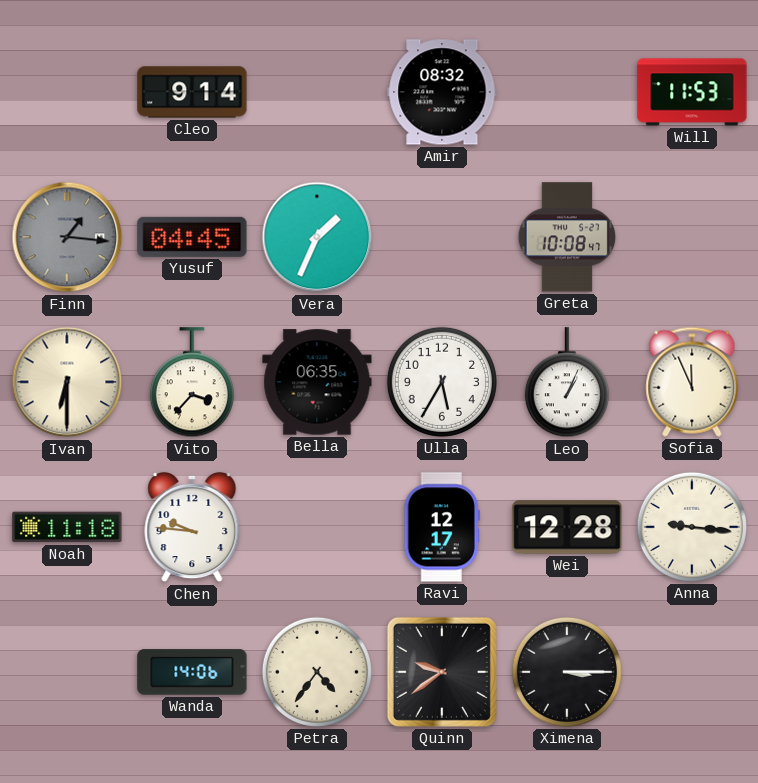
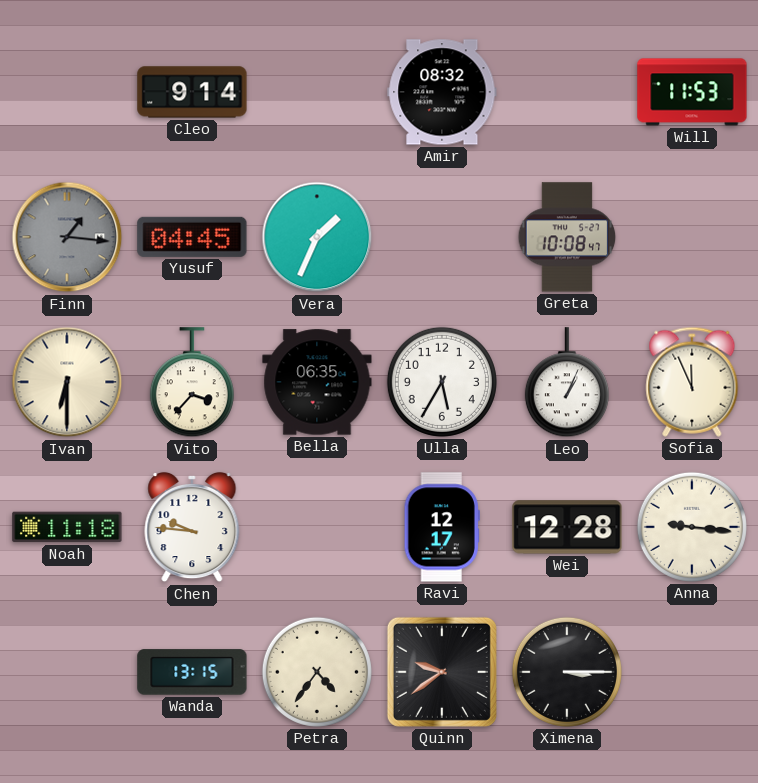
Wanda: 14:06 -> 13:15 (192, 672)
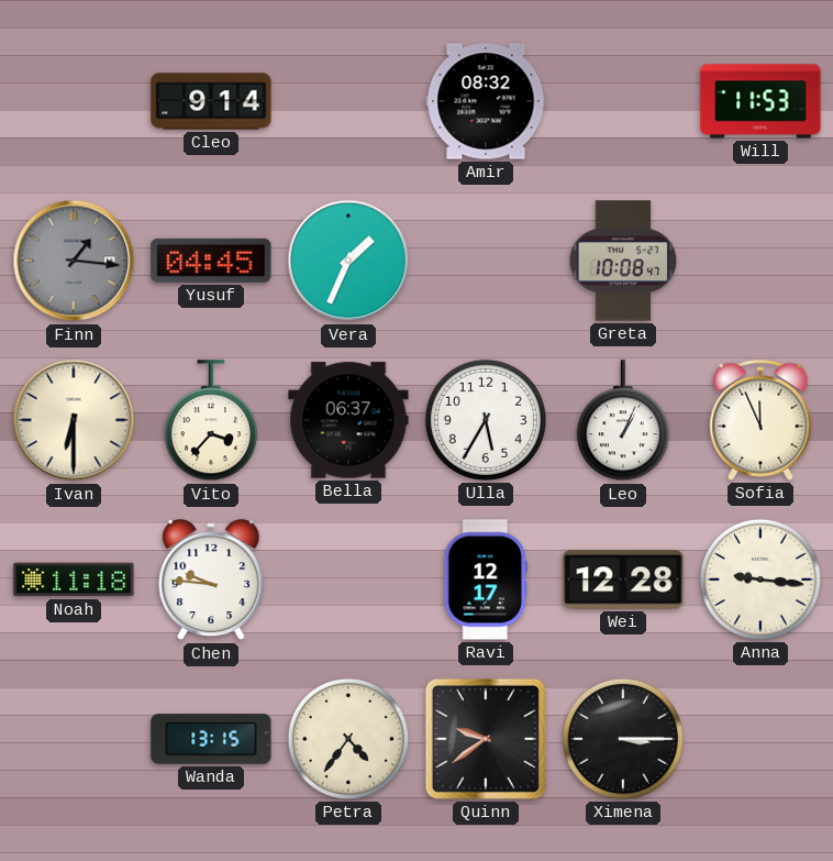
Bella: 06:35 -> 06:37 (348, 420)
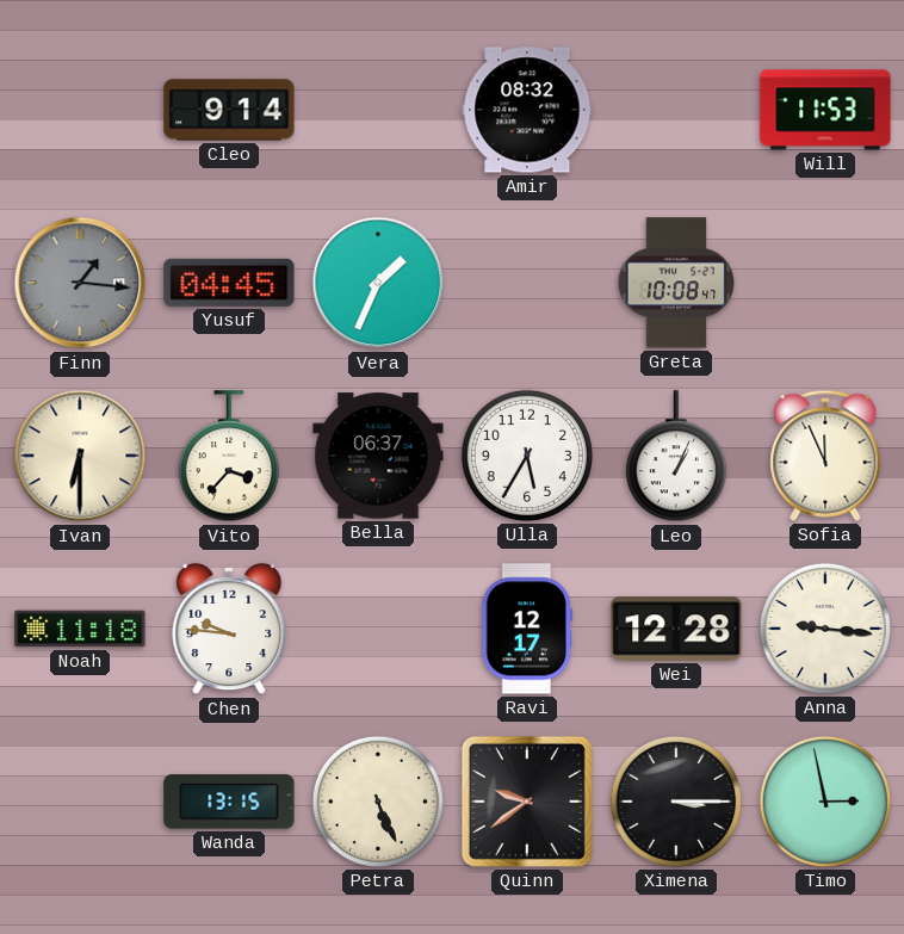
Petra: 4:36 -> 5:26 (378, 802)
Timo: none -> 2:58 (825, 802)
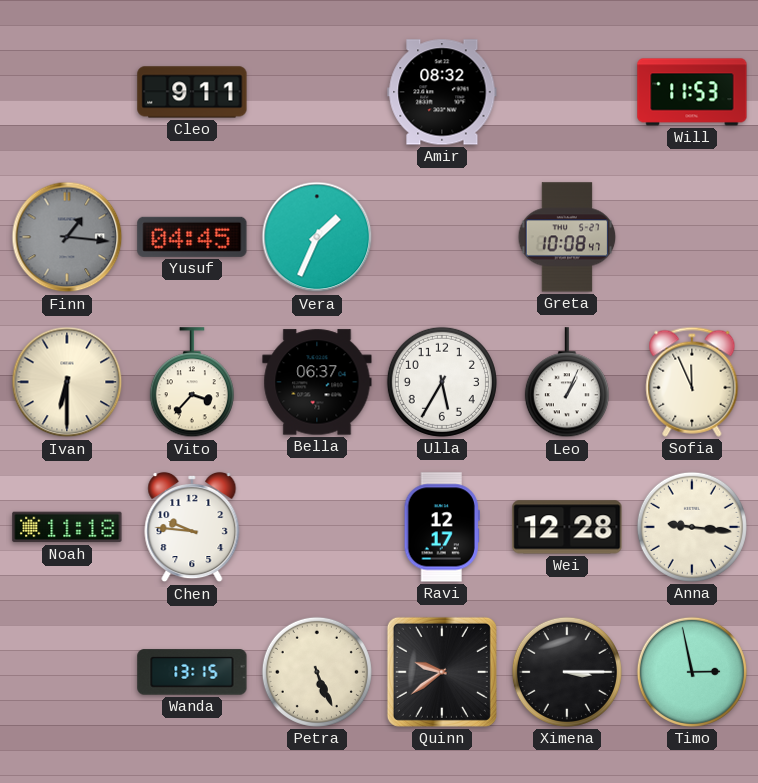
Cleo: 9:14 -> 9:11 (192, 92)
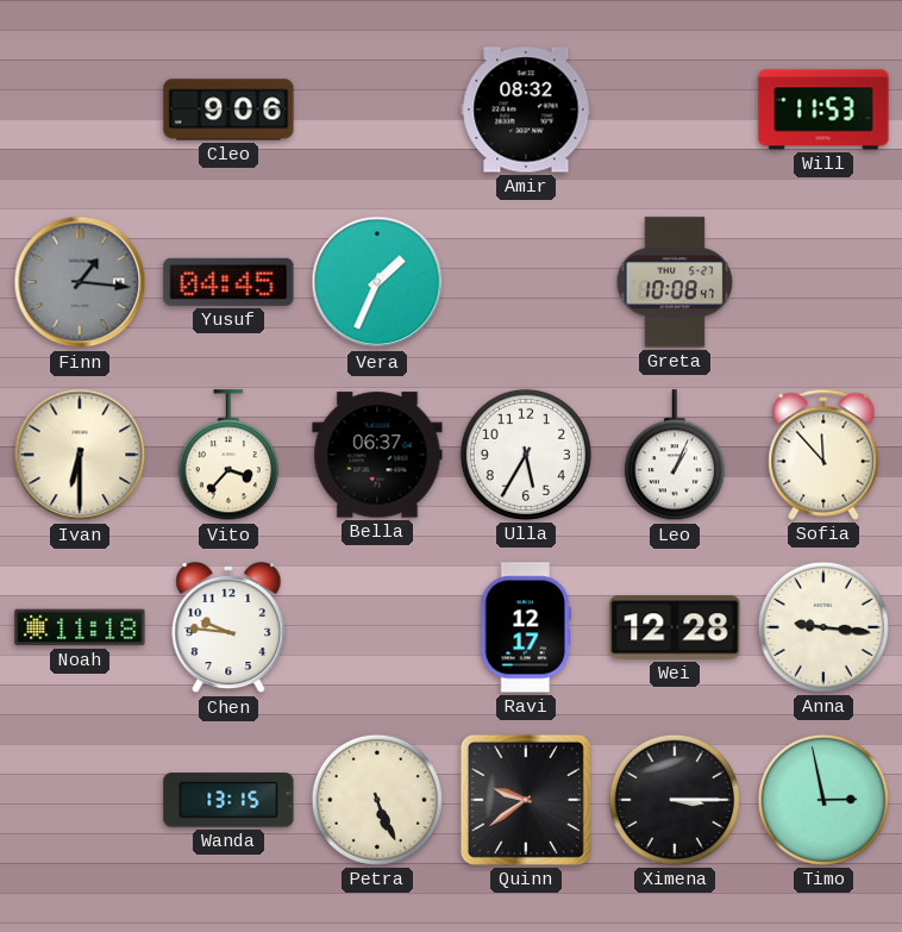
Cleo: 9:11 -> 9:06 (228, 110)
Sofia: 11:56 -> 11:53 (823, 455)
